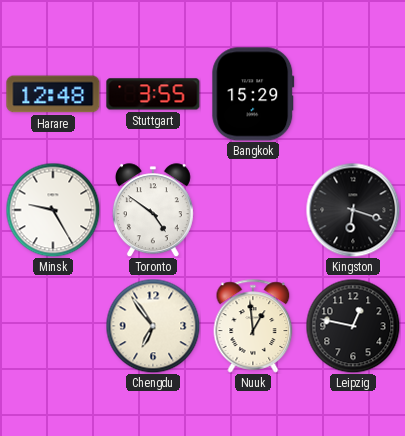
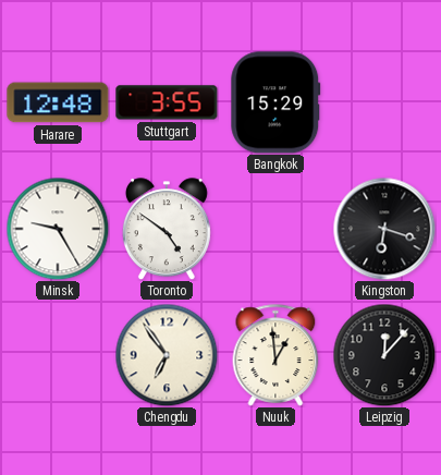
Leipzig: 12:47 -> 12:07 (384, 355)
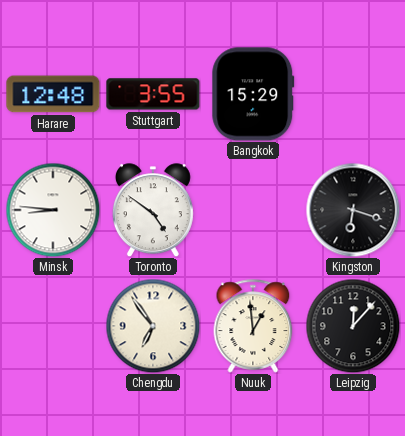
Minsk: 9:25 -> 8:46 (53, 210)
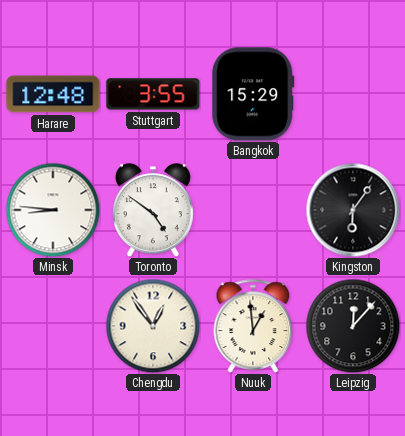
Kingston: 6:18 -> 6:06 (353, 210)
Chengdu: 6:54 -> 12:54 (153, 326)
